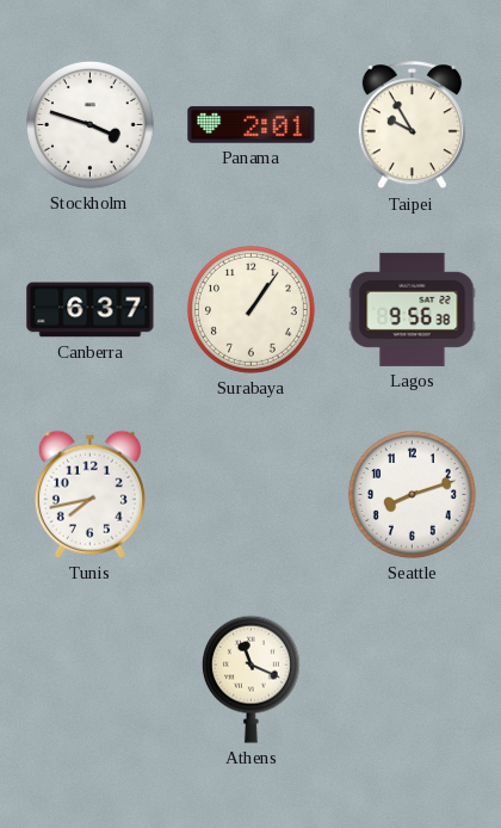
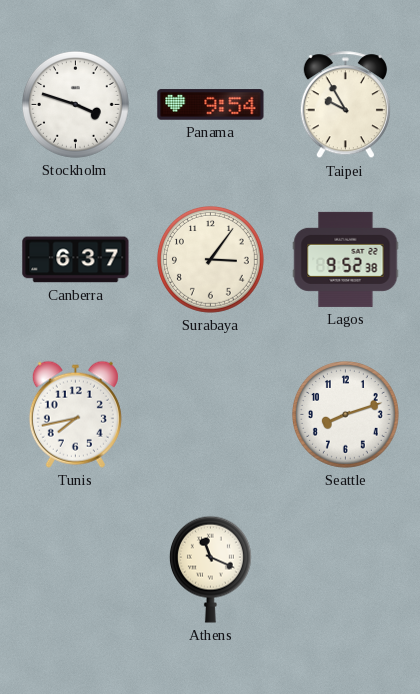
Panama: 2:01 -> 9:54 (211, 105)
Surabaya: 1:06 -> 3:06 (210, 259)
Lagos: 9:56 -> 9:52 (346, 259)
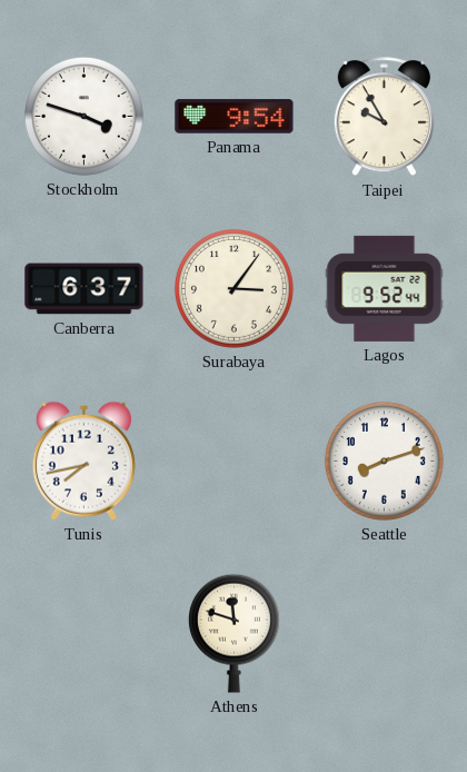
Lagos: 9:52:38 -> 9:52:44 (385, 288)
Athens: 11:19 -> 11:48 (233, 633)
